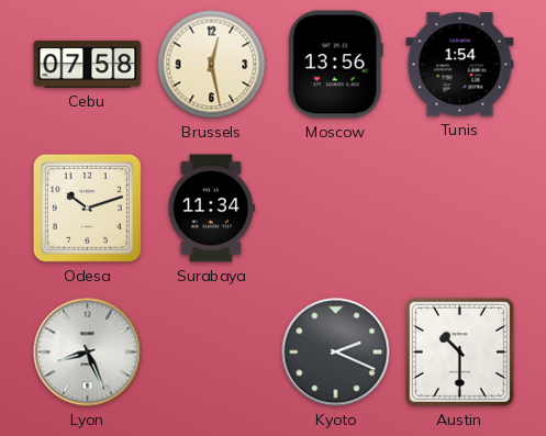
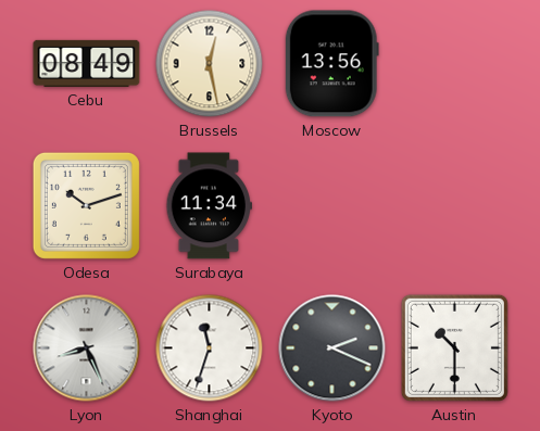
Cebu: 07:58 -> 08:49 (87, 63)
Tunis: 1:54 -> none (460, 65)
Shanghai: none -> 11:33 (210, 348)
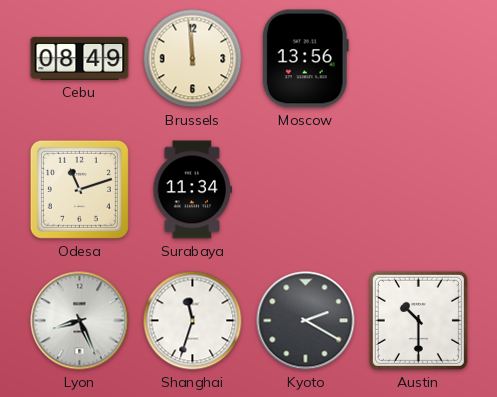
Brussels: 12:28 -> 11:59 (193, 59)
Odesa: 10:12 -> 11:12 (79, 189)
Kyoto: 2:19 -> 2:20 (306, 321)
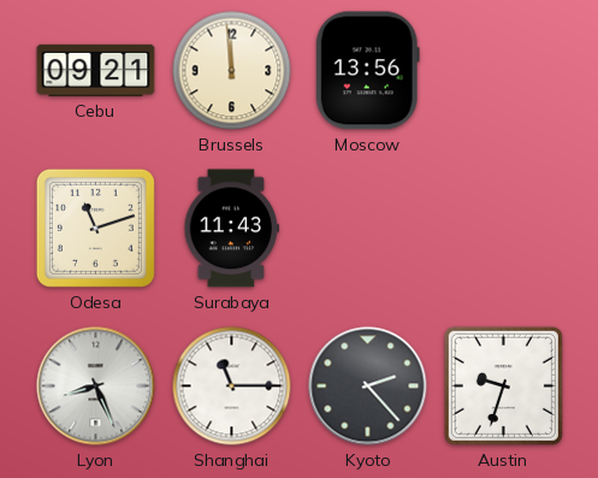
Cebu: 08:49 -> 09:21 (96, 70)
Surabaya: 11:34 -> 11:43 (231, 229)
Shanghai: 11:33 -> 11:15 (232, 386)
Kyoto: 2:20 -> 2:23 (368, 386)
Austin: 10:30 -> 9:33 (503, 385)
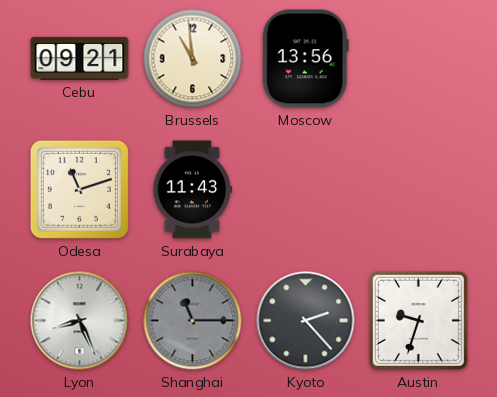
Brussels: 11:59 -> 10:59 (193, 59)
Shanghai dial: white -> grey (193, 321)
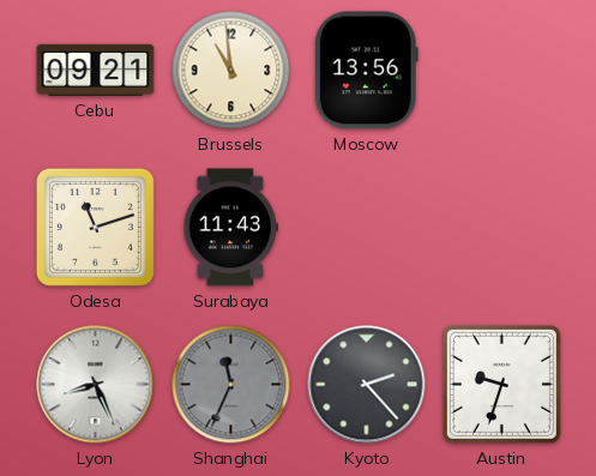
Shanghai: 11:15 -> 11:34 (231, 385)
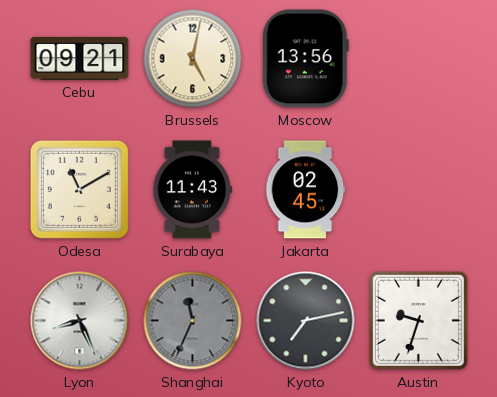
Brussels: 10:59 -> 5:02 (193, 59)
Odesa: 11:12 -> 11:10 (79, 189)
Jakarta: none -> 02:45 (306, 190)
Kyoto: 2:23 -> 7:13 (306, 321)
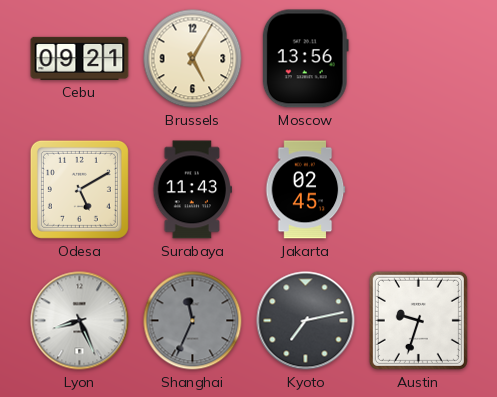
Brussels: 5:02 -> 5:05 (193, 59)
Odesa: 11:10 -> 5:10 (79, 189)
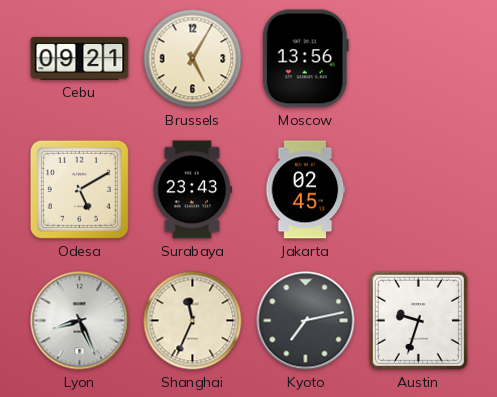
Surabaya: 11:43 -> 23:43 (192, 190)
Shanghai dial: grey -> cream (193, 321)
